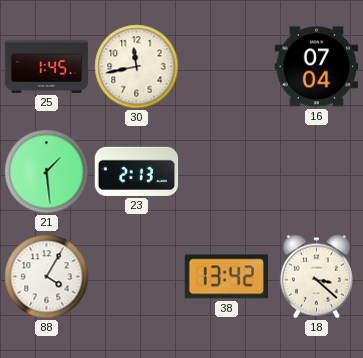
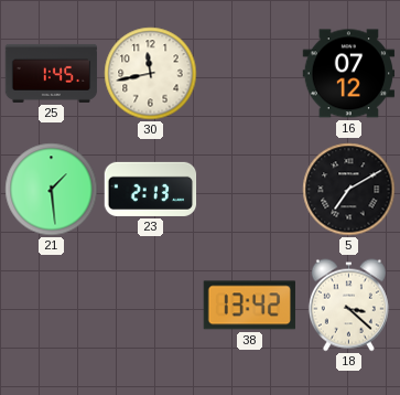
16: 07:04 -> 07:12 (349, 74)
5: none -> 7:10 (349, 190)
88: 4:05 -> none (47, 277)
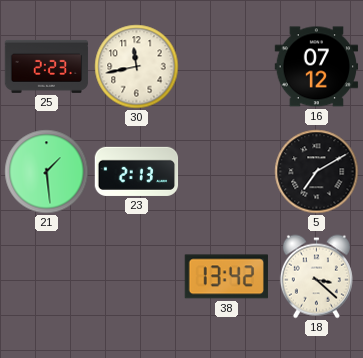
25: 1:45 -> 2:23 (47, 66)
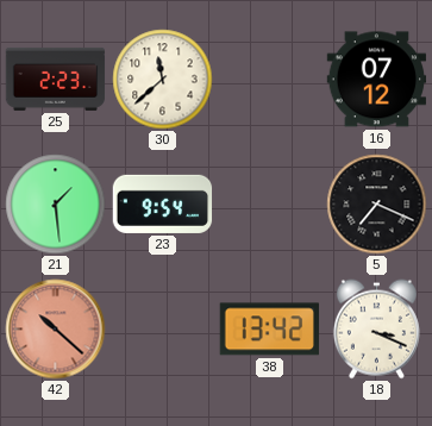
30: 11:43 -> 11:38 (163, 80)
23: 2:13 -> 9:54 (163, 203)
5: 7:10 -> 7:19 (377, 205)
42: none -> 10:22 (56, 330)
18: 3:22 -> 3:19 (376, 330)
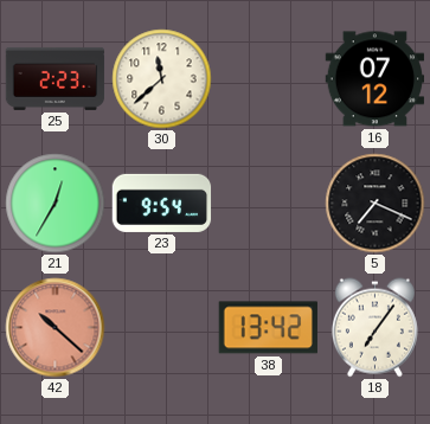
21: 1:29 -> 12:35 (56, 204)
18: 3:19 -> 7:06 (374, 328)
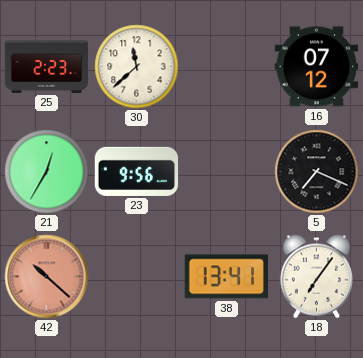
23: 9:54 -> 9:56 (137, 171)
38: 13:42 -> 13:41 (226, 277)
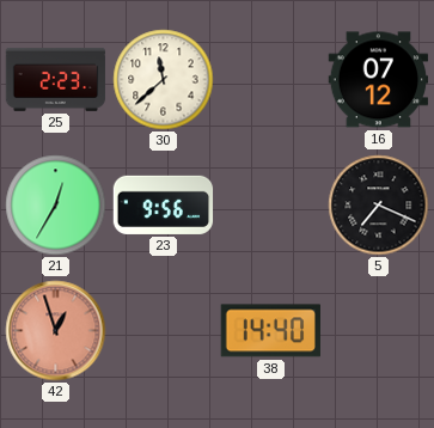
42: 10:22 -> 12:57 (56, 331)
38: 13:41 -> 14:40 (270, 331)
18: 7:06 -> none (316, 277)
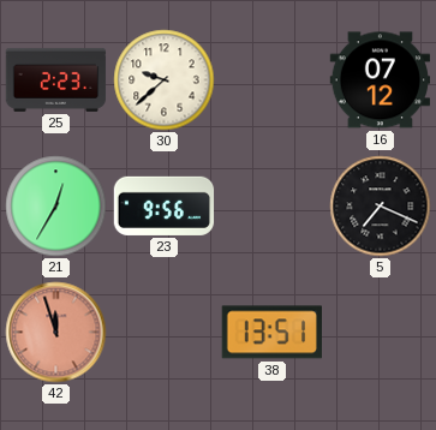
30: 11:38 -> 9:38 (165, 80)
42: 12:57 -> 11:57 (56, 333)
38: 14:40 -> 13:51 (271, 333)
